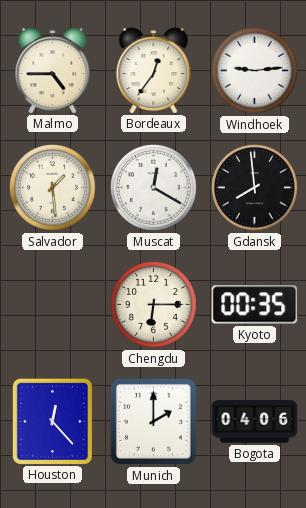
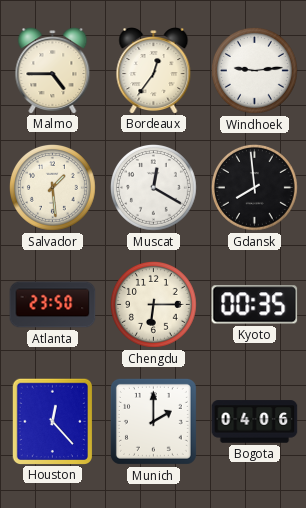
Atlanta: none -> 23:50 (53, 305)
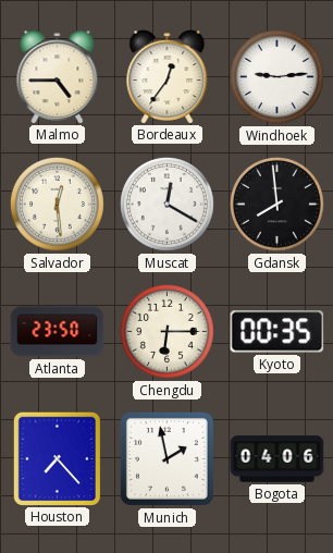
Salvador: 1:29 -> 12:29 (57, 204)
Houston: 12:23 -> 7:23 (57, 458)
Munich: 2:00 -> 1:58 (166, 458)
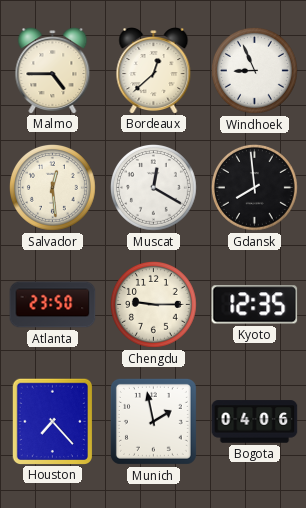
Bordeaux: 12:36 -> 12:38 (154, 71)
Windhoek: 9:14 -> 8:56 (254, 70)
Chengdu: 6:15 -> 9:15 (153, 304)
Kyoto: 00:35 -> 12:35 (255, 305)
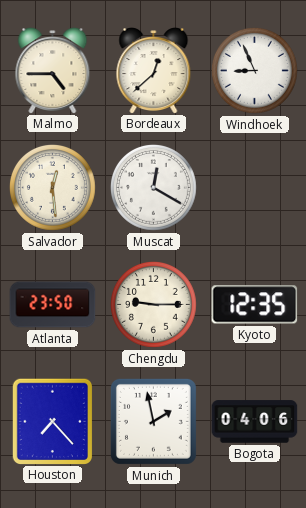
Gdansk: 7:59 -> none (254, 187)
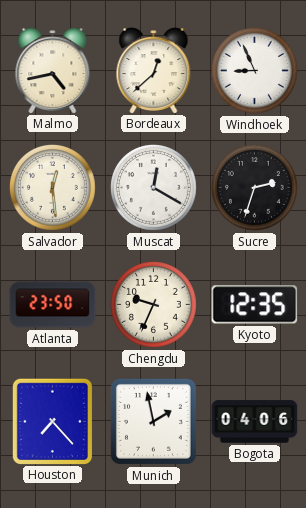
Malmo: 4:45 -> 4:43 (53, 71)
Sucre: none -> 2:33 (254, 187)
Chengdu: 9:15 -> 9:34 (153, 304)
